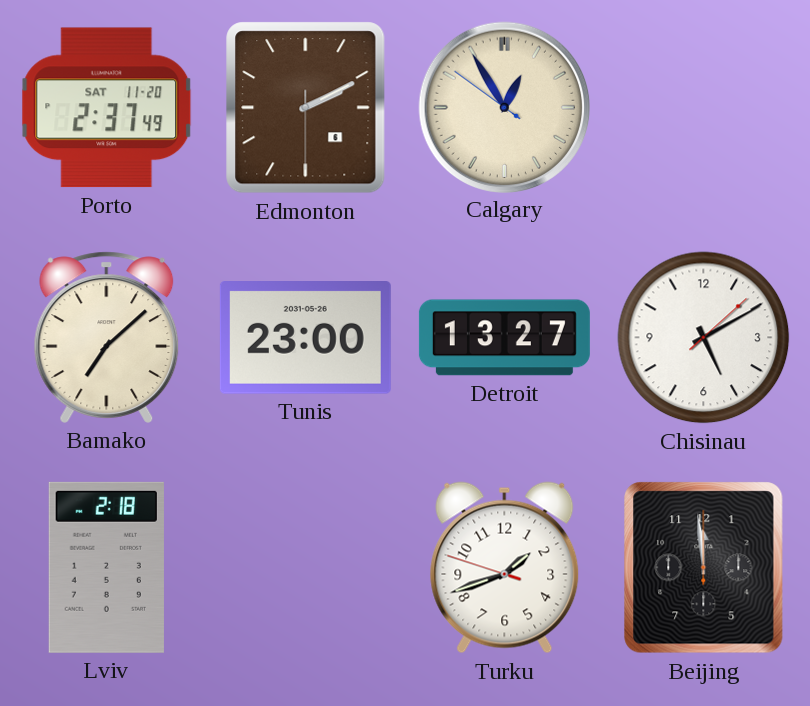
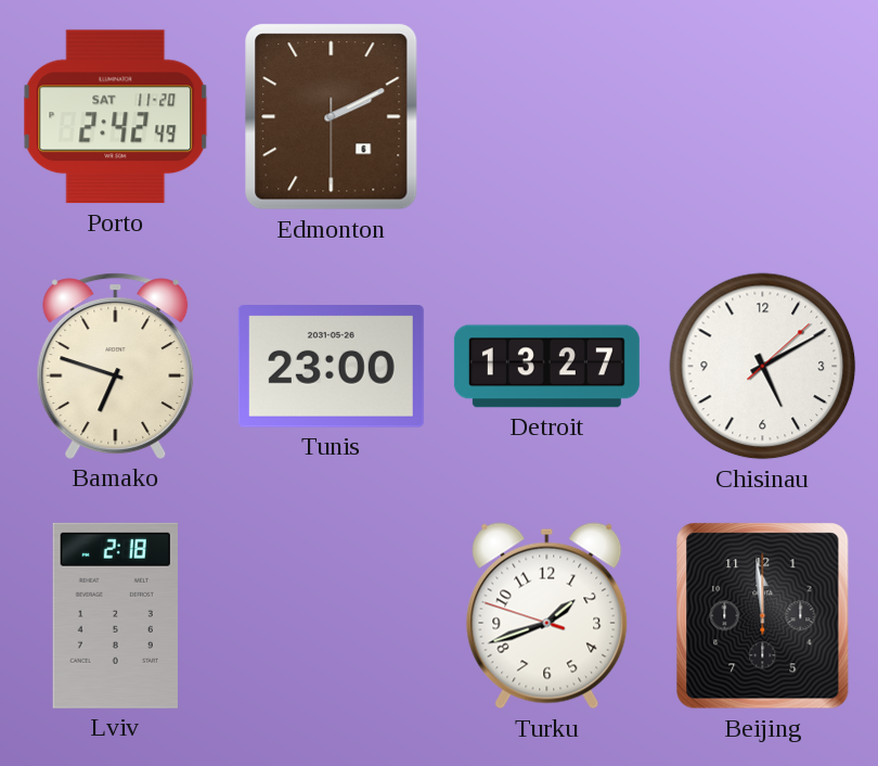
Porto: 2:37 -> 2:42 (116, 117)
Calgary: 12:54 -> none (504, 107)
Bamako: 7:08 -> 6:48 (116, 366)
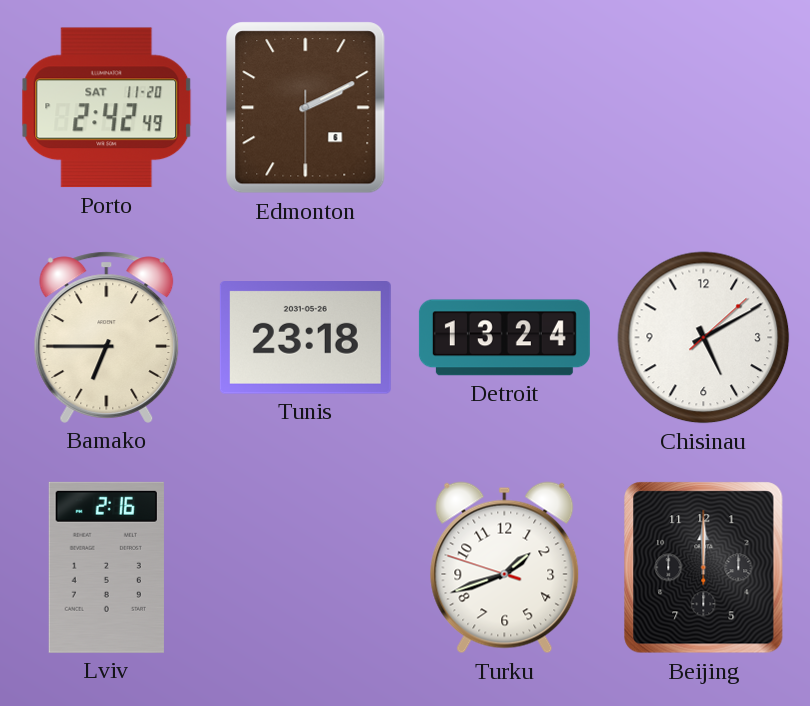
Bamako: 6:48 -> 6:45 (107, 337)
Tunis: 23:00 -> 23:18 (305, 338)
Detroit: 13:27 -> 13:24 (504, 338)
Lviv: 2:18 -> 2:16 (106, 567)
Beijing: 11:59 -> 12:00 (704, 568)
